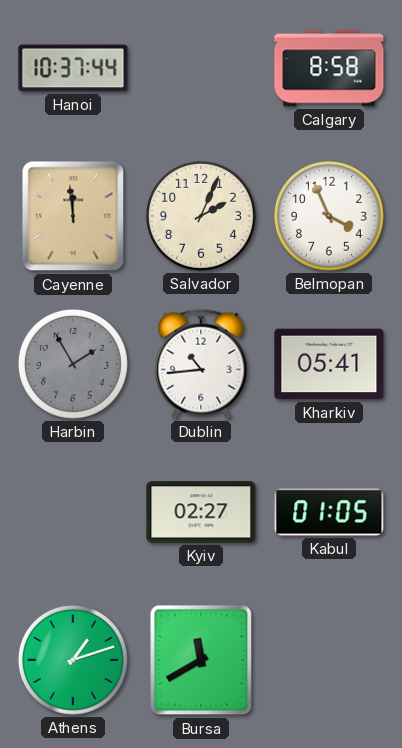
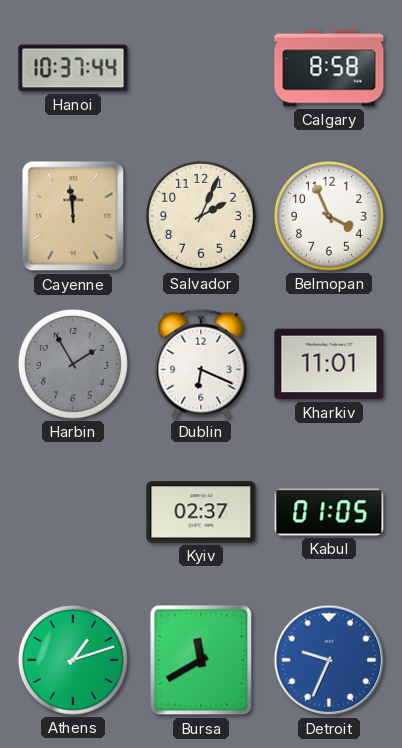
Dublin: 10:44 -> 6:19 (201, 364)
Kharkiv: 05:41 -> 11:01 (329, 364)
Kyiv: 02:27 -> 02:37 (201, 512)
Detroit: none -> 9:34 (329, 660)
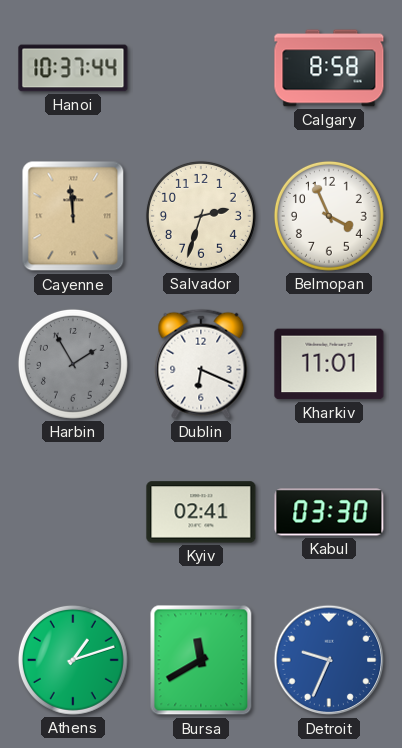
Salvador: 2:04 -> 2:33 (201, 216)
Kyiv: 02:37 -> 02:41 (201, 512)
Kabul: 01:05 -> 03:30 (329, 512)
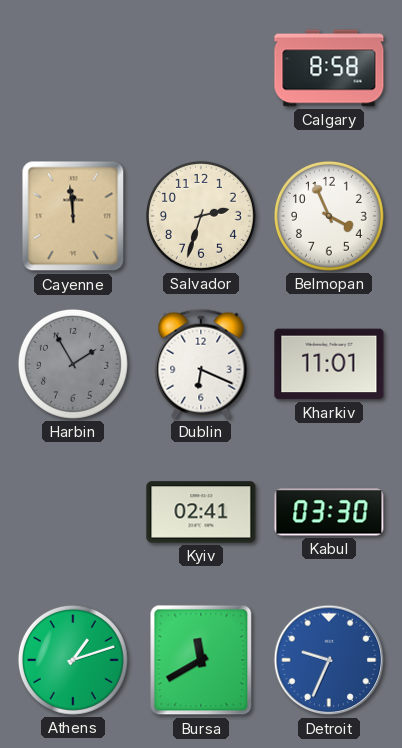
Hanoi: 10:37 -> none (73, 68)
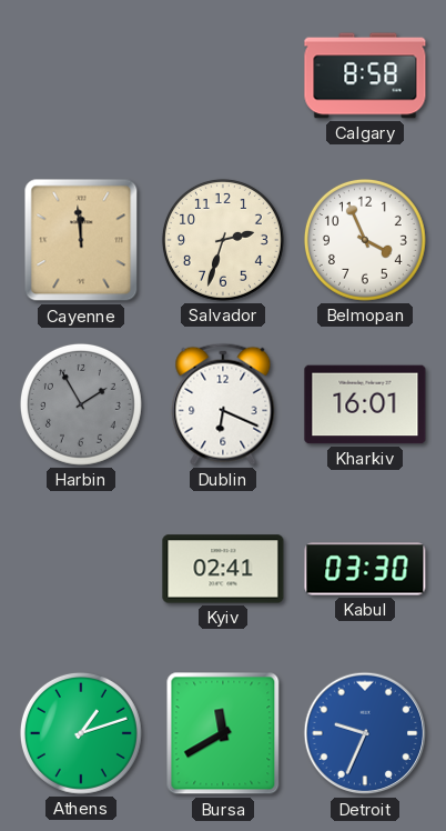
Kharkiv: 11:01 -> 16:01 (365, 404)
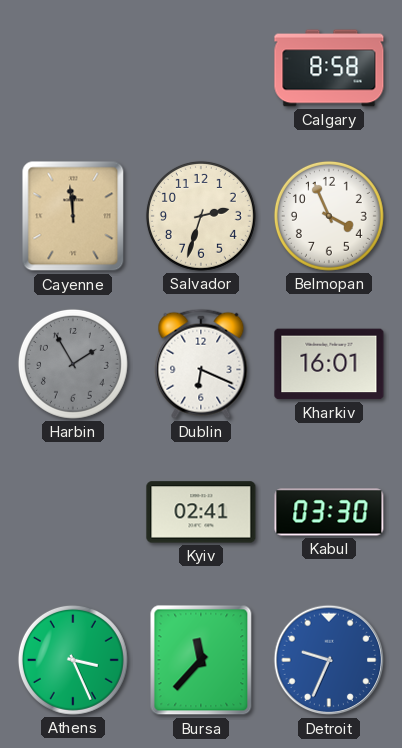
Athens: 1:12 -> 3:26 (73, 660)
Bursa: 11:40 -> 11:37 (201, 660)
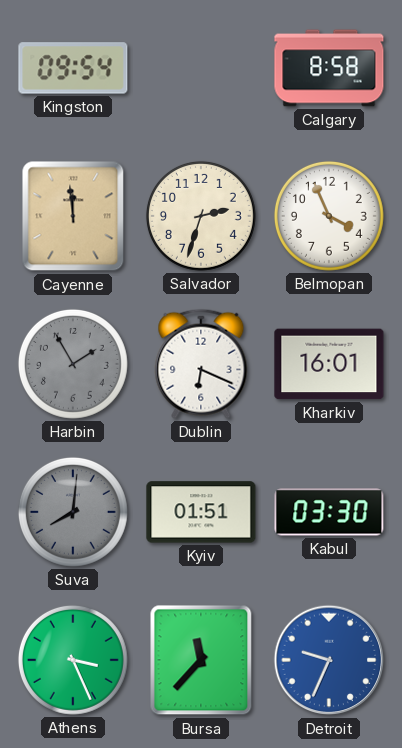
Kingston: none -> 09:54 (73, 68)
Suva: none -> 8:01 (73, 512)
Kyiv: 02:41 -> 01:51 (201, 512)
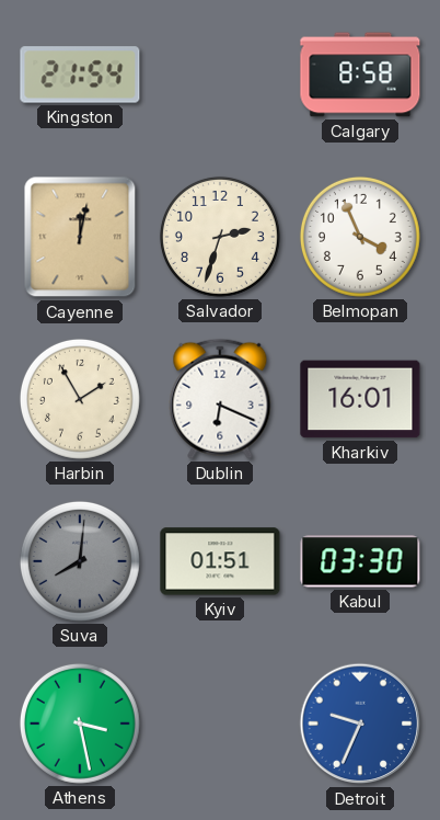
Kingston: 09:54 -> 21:54 (80, 75)
Cayenne: 11:59 -> 12:02 (80, 237)
Harbin dial: grey -> cream (80, 399)
Athens: 3:26 -> 3:28 (80, 724)
Bursa: 11:37 -> none (201, 660)
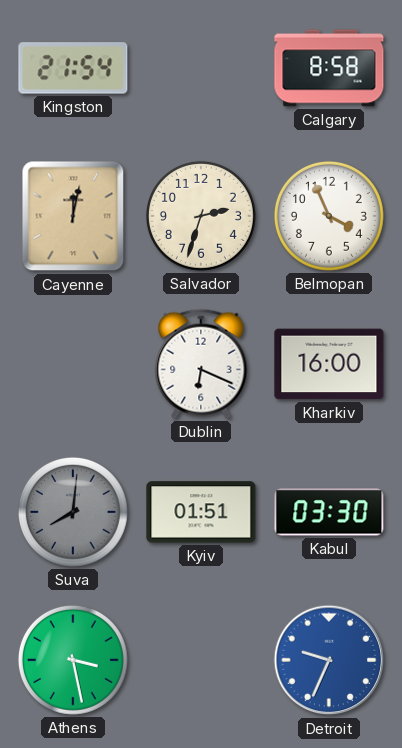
Harbin: 1:55 -> none (80, 399)
Kharkiv: 16:01 -> 16:00 (329, 364)
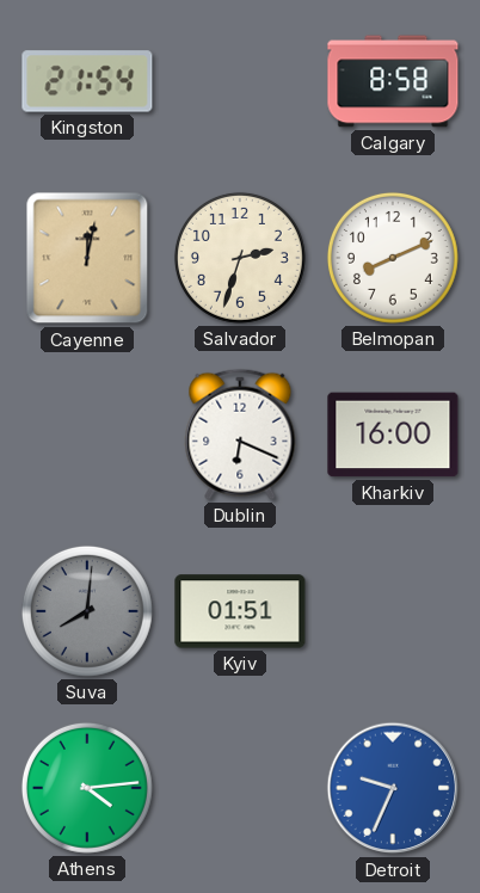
Belmopan: 3:56 -> 8:11 (393, 258)
Kabul: 03:30 -> none (329, 512)
Athens: 3:28 -> 4:14 (87, 788)
